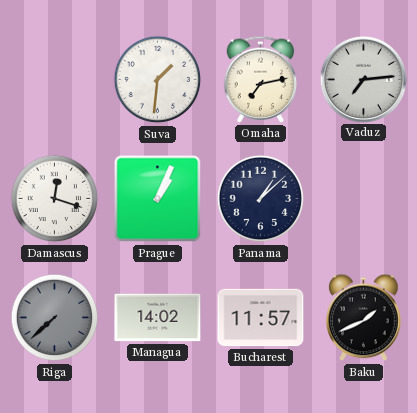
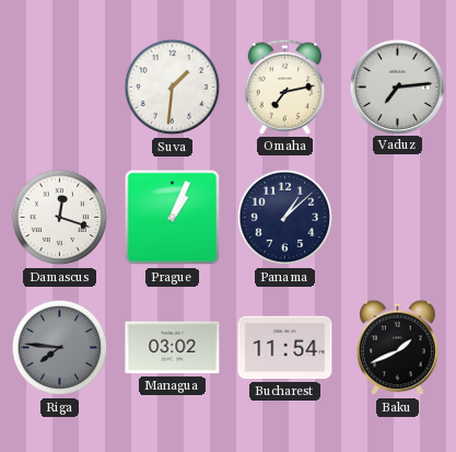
Riga: 7:38 -> 7:46 (60, 348)
Managua: 14:02 -> 03:02 (173, 348)
Bucharest: 11:57 -> 11:54 (285, 348)
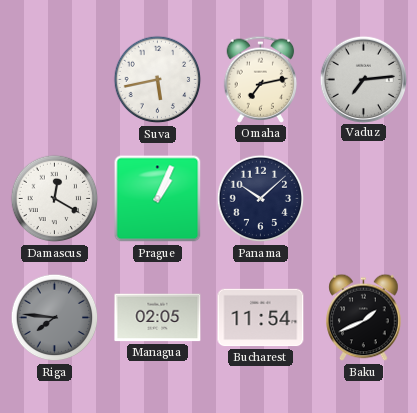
Suva: 1:31 -> 5:43 (158, 80)
Damascus: 12:18 -> 12:20 (55, 199)
Panama: 1:08 -> 10:08 (261, 199)
Managua: 03:02 -> 02:05 (158, 318)
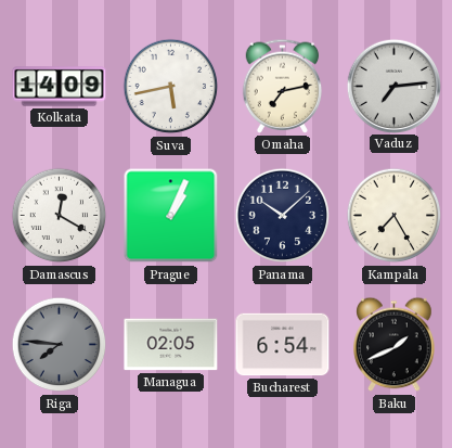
Kolkata: none -> 14:09 (60, 87)
Kampala: none -> 7:25 (395, 216)
Bucharest: 11:54 -> 6:54 (283, 345)
